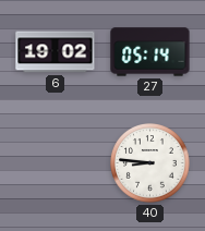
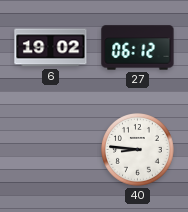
27: 05:14 -> 06:12 (138, 48)
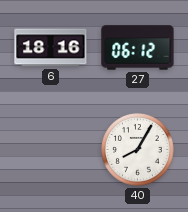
6: 19:02 -> 18:16 (51, 48)
40: 8:46 -> 8:05 (138, 150)
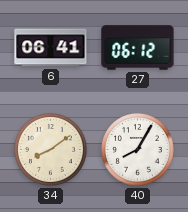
6: 18:16 -> 06:41 (51, 48)
34: none -> 8:09 (51, 150)
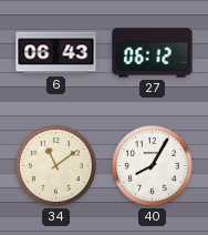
6: 06:41 -> 06:43 (56, 53)
34: 8:09 -> 11:09 (56, 166)
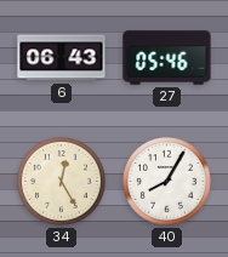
27: 06:12 -> 05:46 (167, 58)
34: 11:09 -> 12:25 (62, 182)
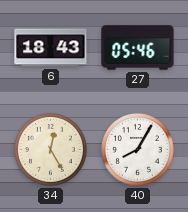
6: 06:43 -> 18:43 (51, 48)
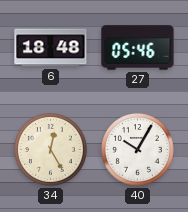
6: 18:43 -> 18:48 (51, 48)
40: 8:05 -> 10:05 (138, 150)
